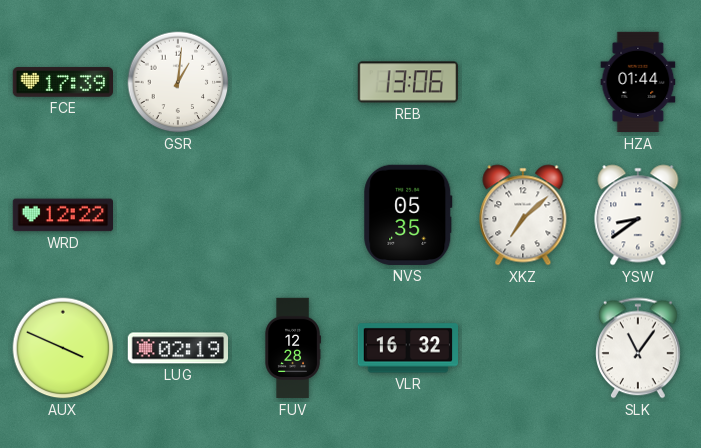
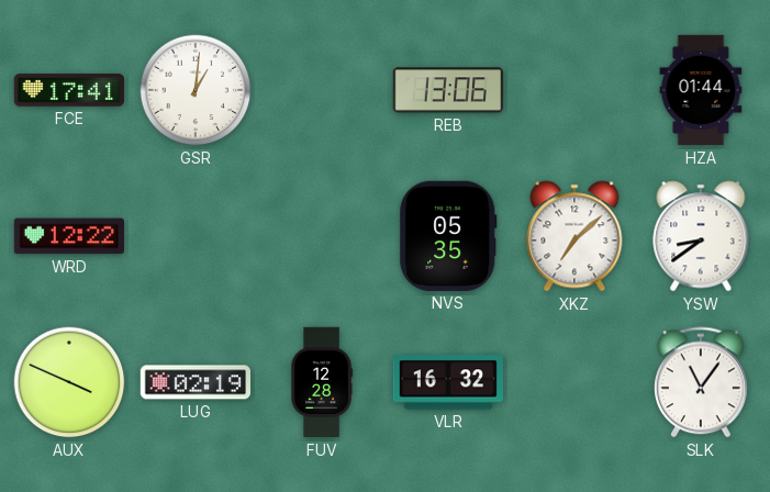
FCE: 17:39 -> 17:41 (68, 90)
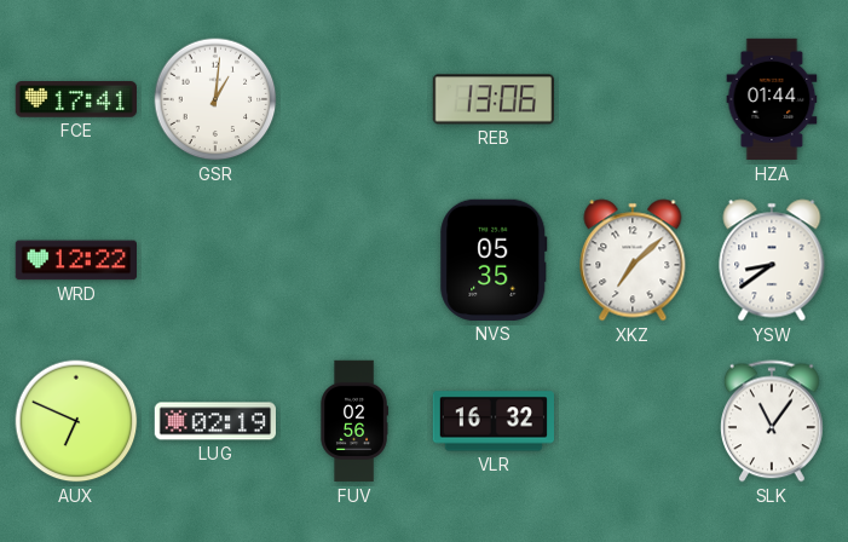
AUX: 3:49 -> 6:49 (76, 421)
FUV: 12:28 -> 02:56 (354, 421)
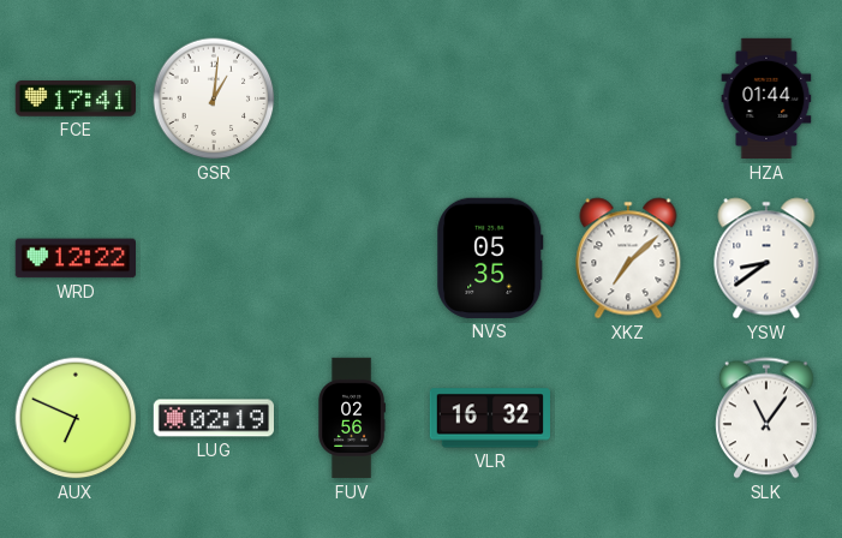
REB: 13:06 -> none (492, 99)
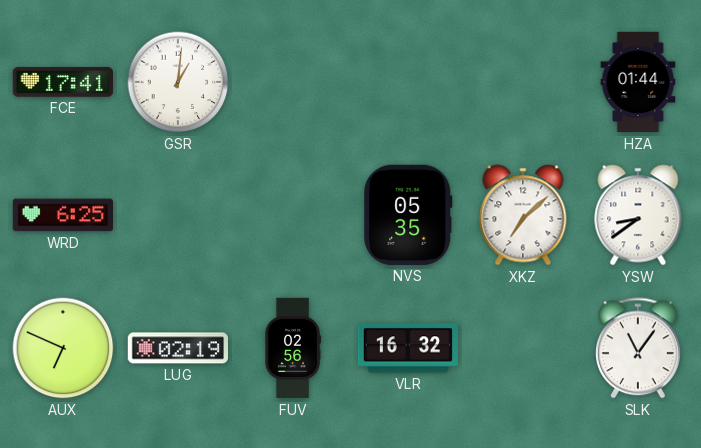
WRD: 12:22 -> 6:25 (62, 215)
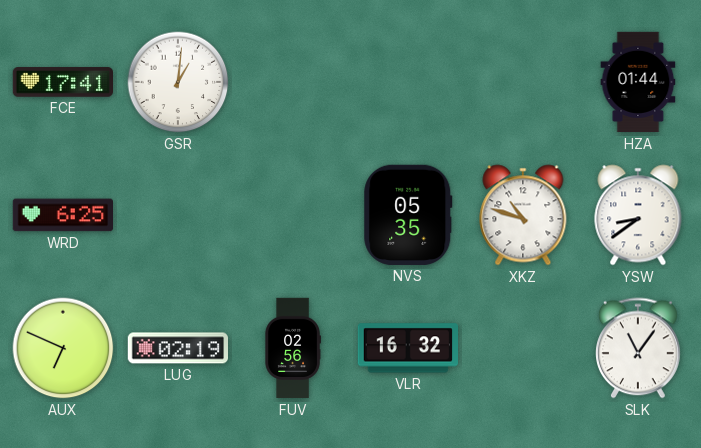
XKZ: 7:08 -> 10:48 (523, 215)
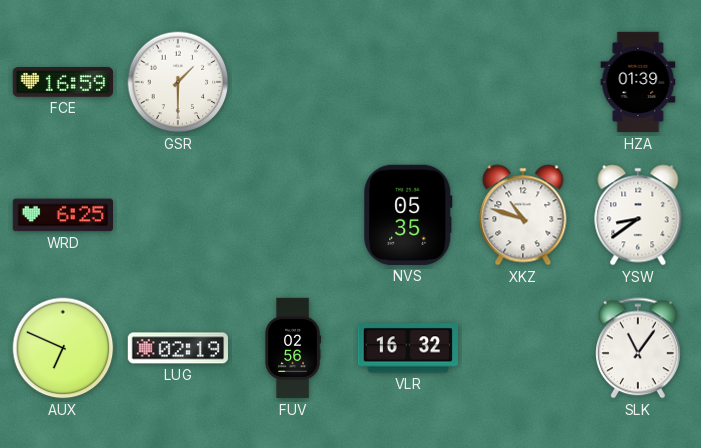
FCE: 17:41 -> 16:59 (62, 82)
GSR: 1:01 -> 1:30 (178, 82)
HZA: 01:44 -> 01:39 (638, 82)
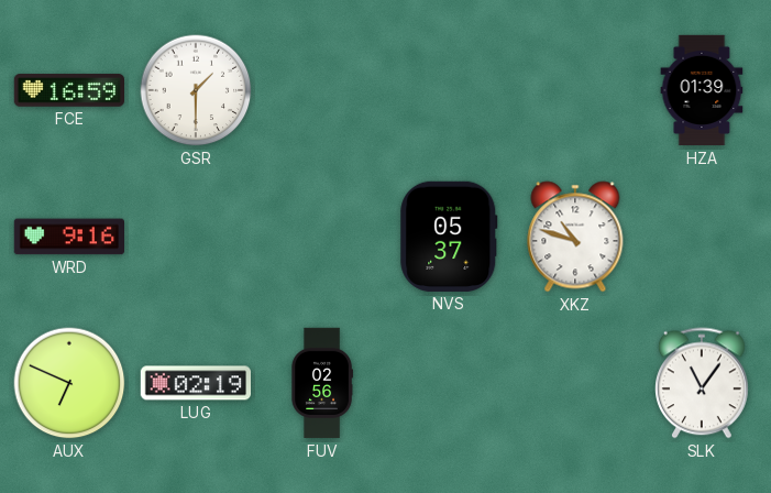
WRD: 6:25 -> 9:16 (68, 237)
NVS: 05:35 -> 05:37 (449, 237)
YSW: 8:39 -> none (638, 215)
VLR: 16:32 -> none (407, 348)
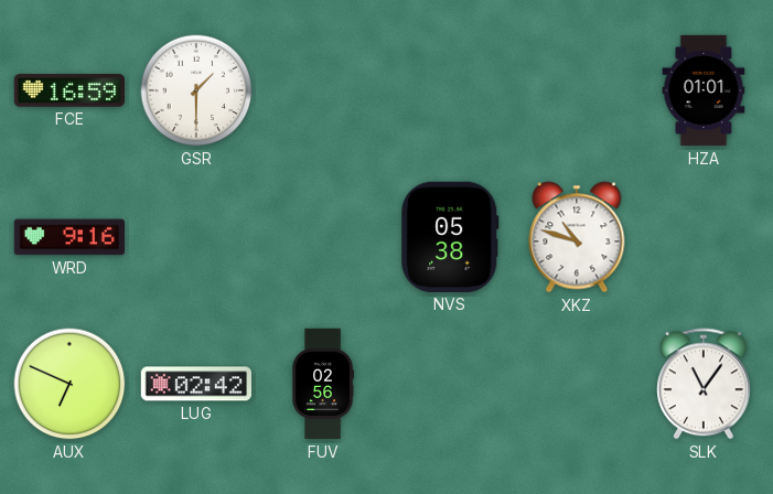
HZA: 01:39 -> 01:01 (704, 90)
NVS: 05:37 -> 05:38 (450, 237)
LUG: 02:19 -> 02:42 (195, 384)
